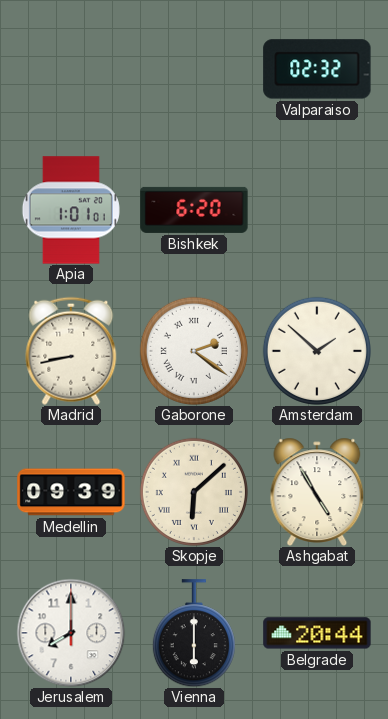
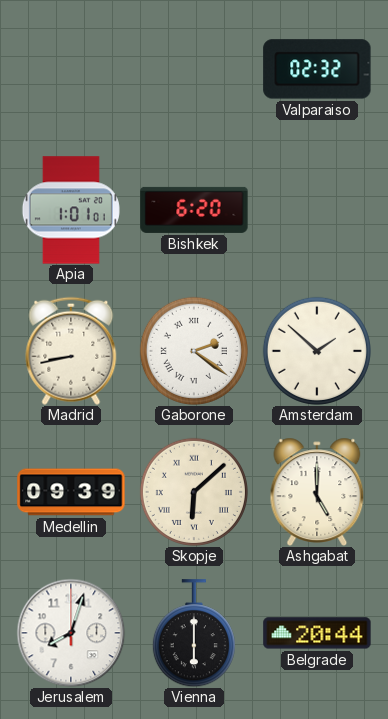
Ashgabat: 4:55 -> 5:00 (317, 492)
Jerusalem: 8:00 -> 8:03 (71, 633)
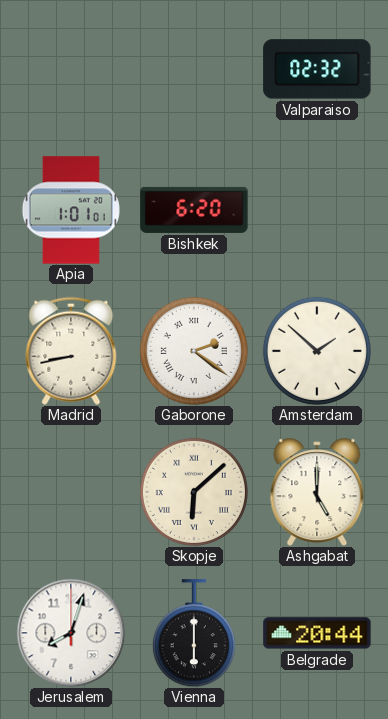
Medellin: 09:39 -> none (71, 492)
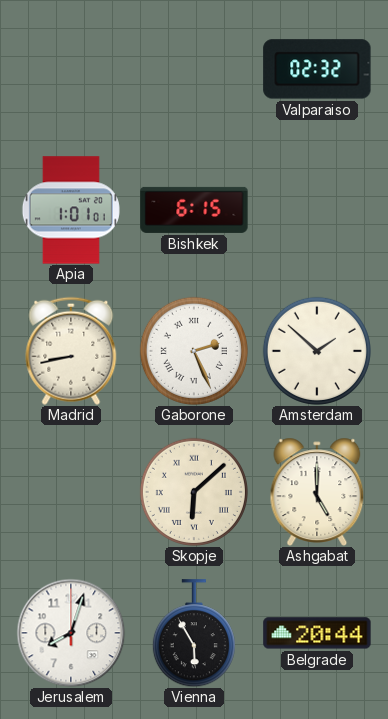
Bishkek: 6:20 -> 6:15 (194, 210)
Gaborone: 2:21 -> 2:26 (194, 351)
Vienna: 6:00 -> 5:55 (194, 633)
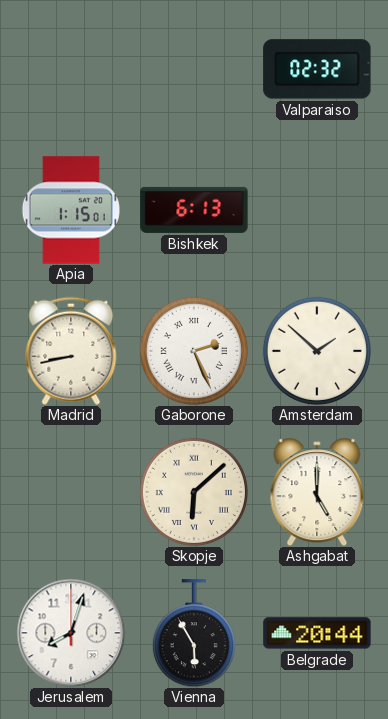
Apia: 1:01 -> 1:15 (71, 210)
Bishkek: 6:15 -> 6:13 (194, 210)
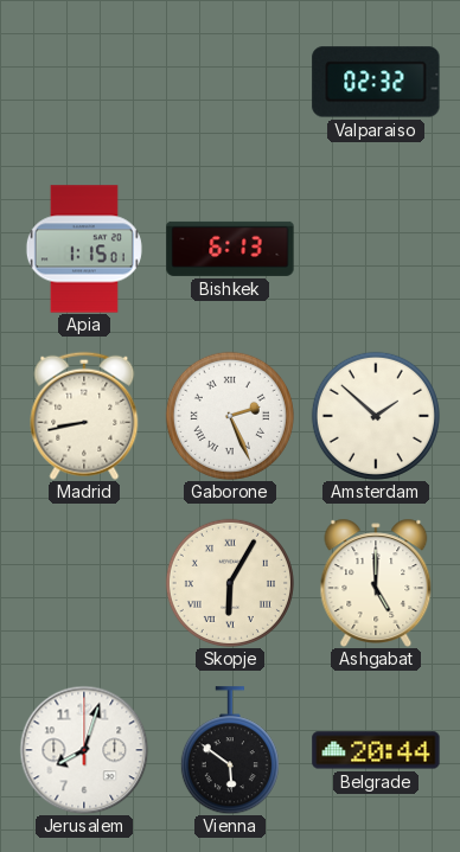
Skopje: 6:08 -> 6:05 (230, 583)
Vienna: 5:55 -> 5:51 (230, 750)
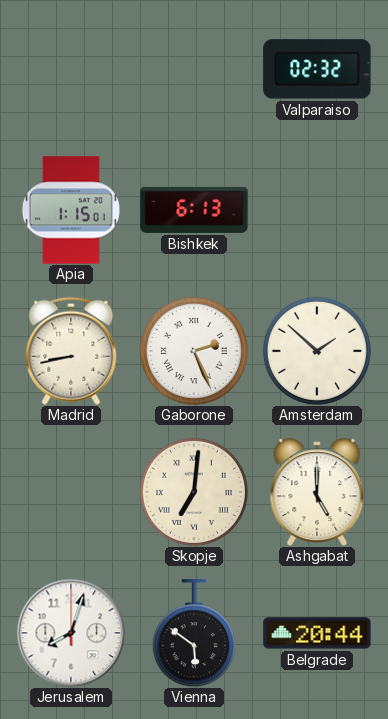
Skopje: 6:05 -> 7:01 (194, 492)
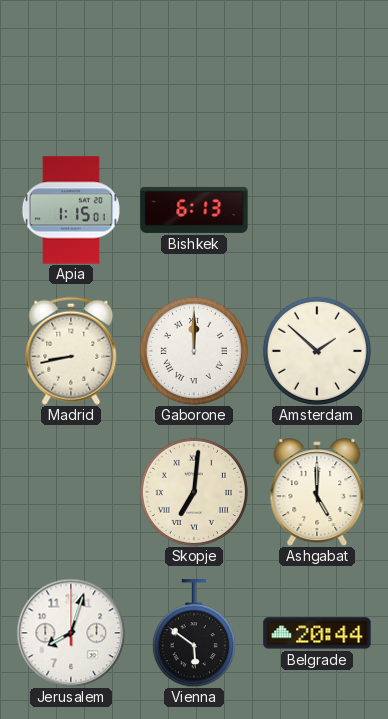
Valparaiso: 02:32 -> none (317, 69)
Gaborone: 2:26 -> 12:00 (194, 351)
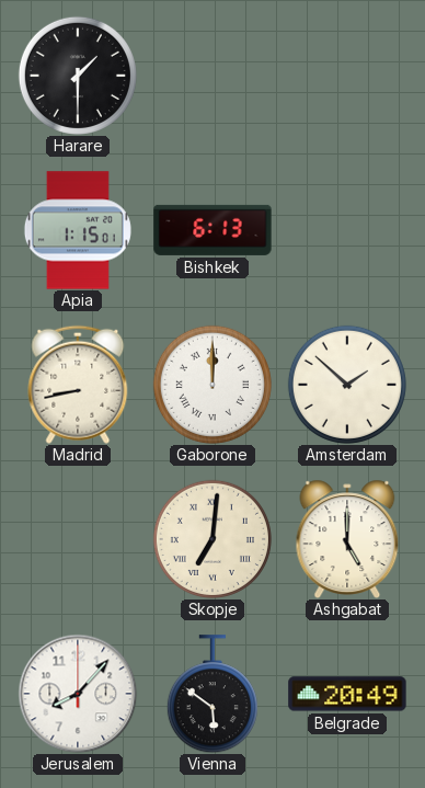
Harare: none -> 1:30 (78, 76)
Jerusalem: 8:03 -> 8:07 (78, 694)
Belgrade: 20:44 -> 20:49 (347, 694)
